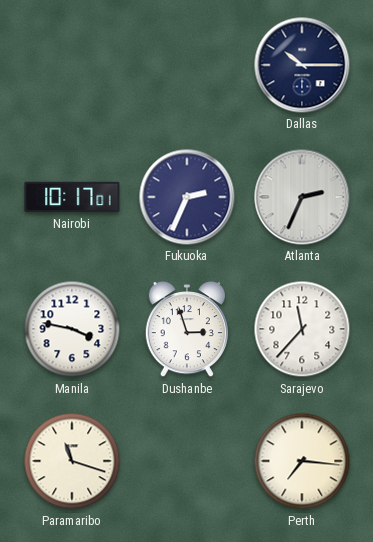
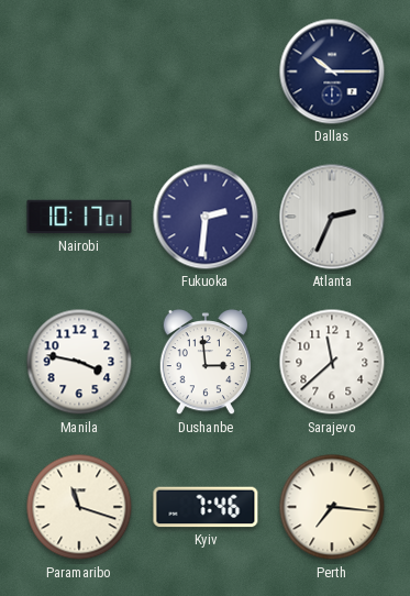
Fukuoka: 2:34 -> 2:31 (206, 217)
Dushanbe: 2:57 -> 2:59 (204, 363)
Sarajevo: 11:37 -> 11:38 (332, 362)
Kyiv: none -> 7:46 (206, 507)
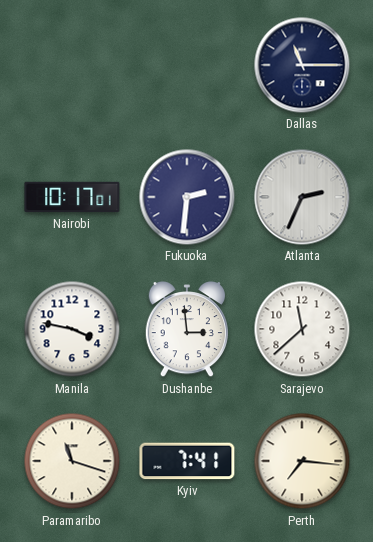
Dallas: 10:15 -> 11:15 (302, 65)
Kyiv: 7:46 -> 7:41 (187, 461)
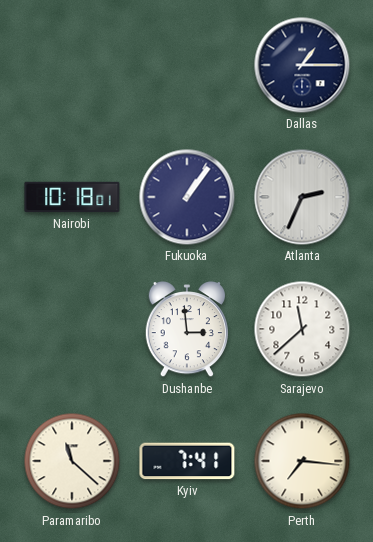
Dallas: 11:15 -> 1:15 (302, 65)
Nairobi: 10:17 -> 10:18 (72, 197)
Fukuoka: 2:31 -> 1:06 (187, 197)
Manila: 3:47 -> none (72, 329)
Paramaribo: 11:18 -> 11:22 (72, 461)
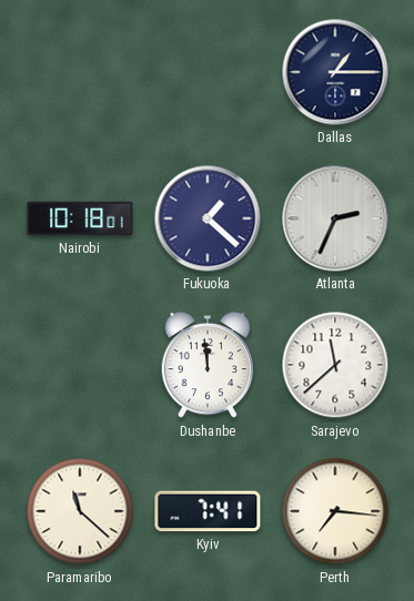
Fukuoka: 1:06 -> 1:22 (208, 218)
Dushanbe: 2:59 -> 11:59 (206, 366)
